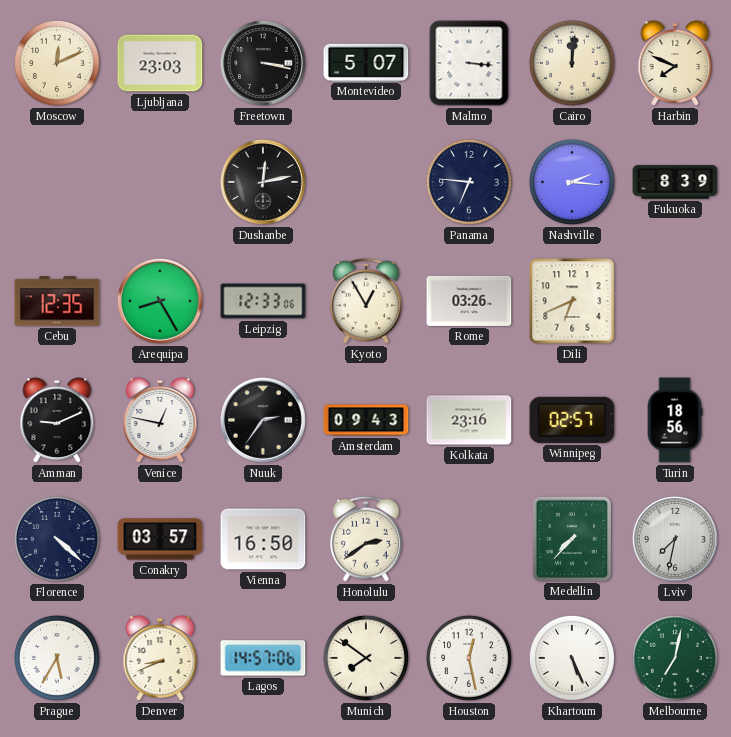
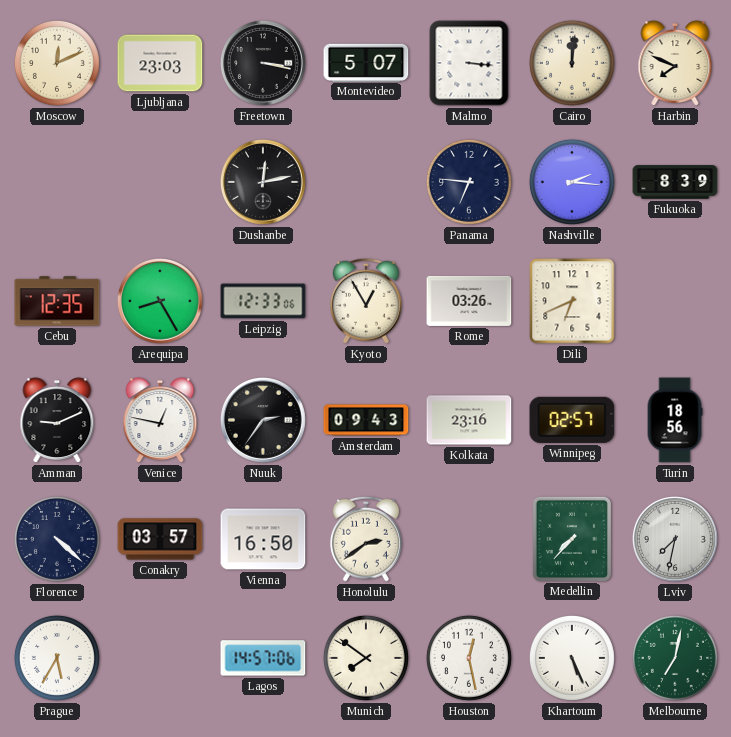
Denver: 8:41 -> none (160, 658)
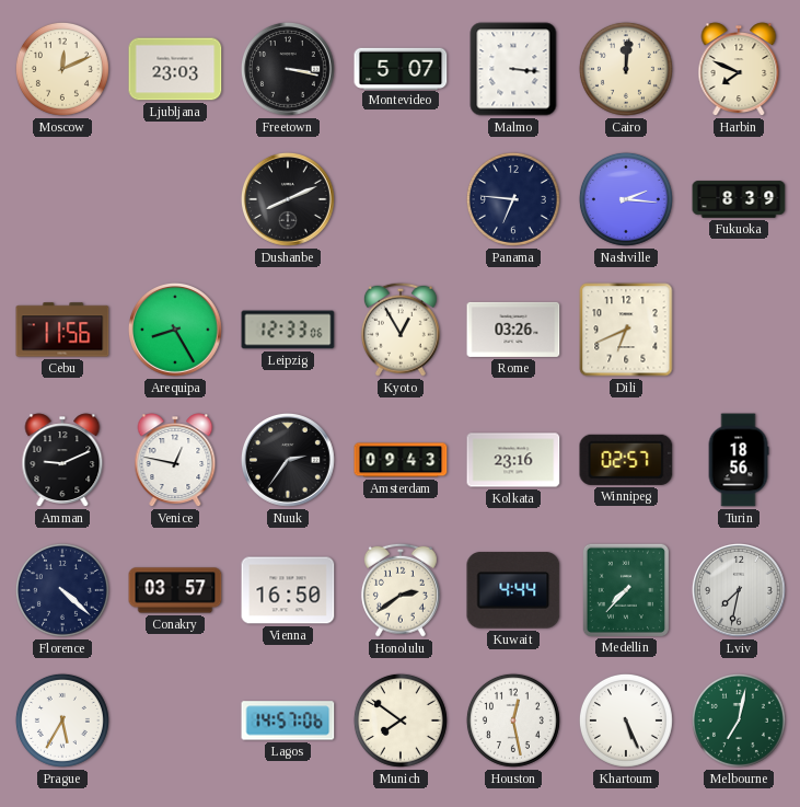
Dushanbe: 12:13 -> 8:11 (288, 199)
Cebu: 12:35 -> 11:56 (62, 330)
Kuwait: none -> 4:44 (513, 590)
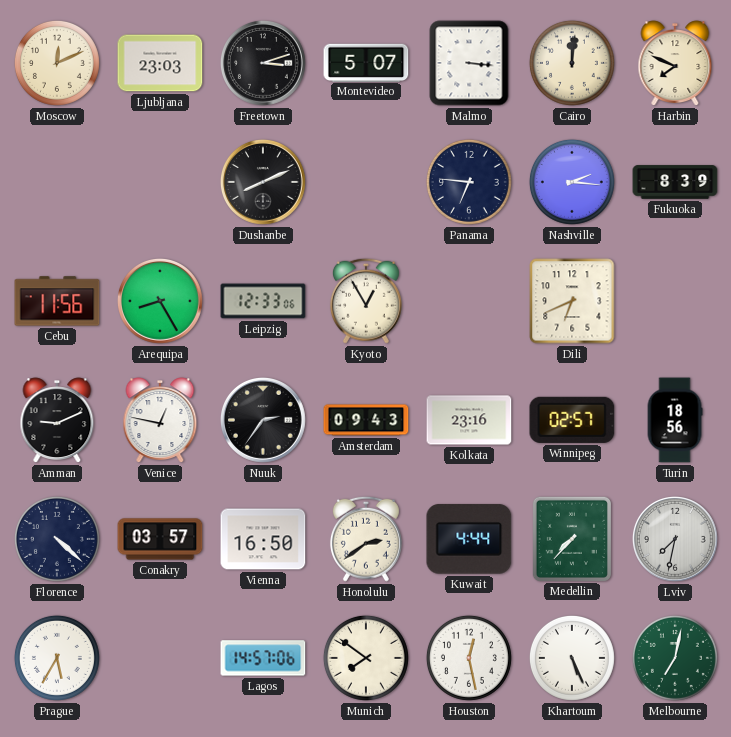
Freetown: 3:17 -> 3:12 (263, 63)
Rome: 03:26 -> none (513, 330)
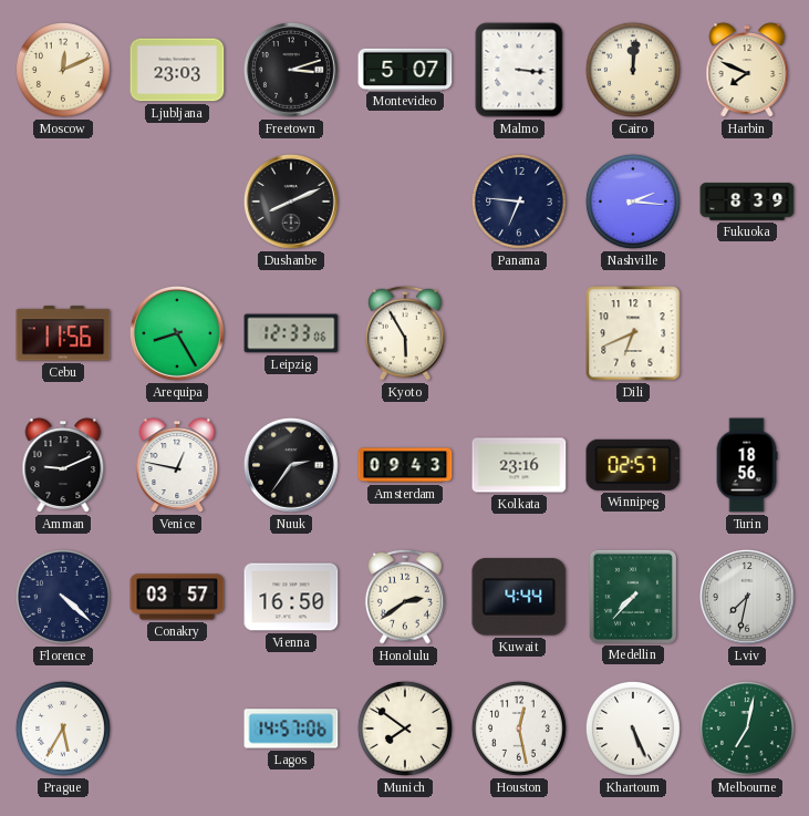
Kyoto: 12:55 -> 5:55 (405, 333)
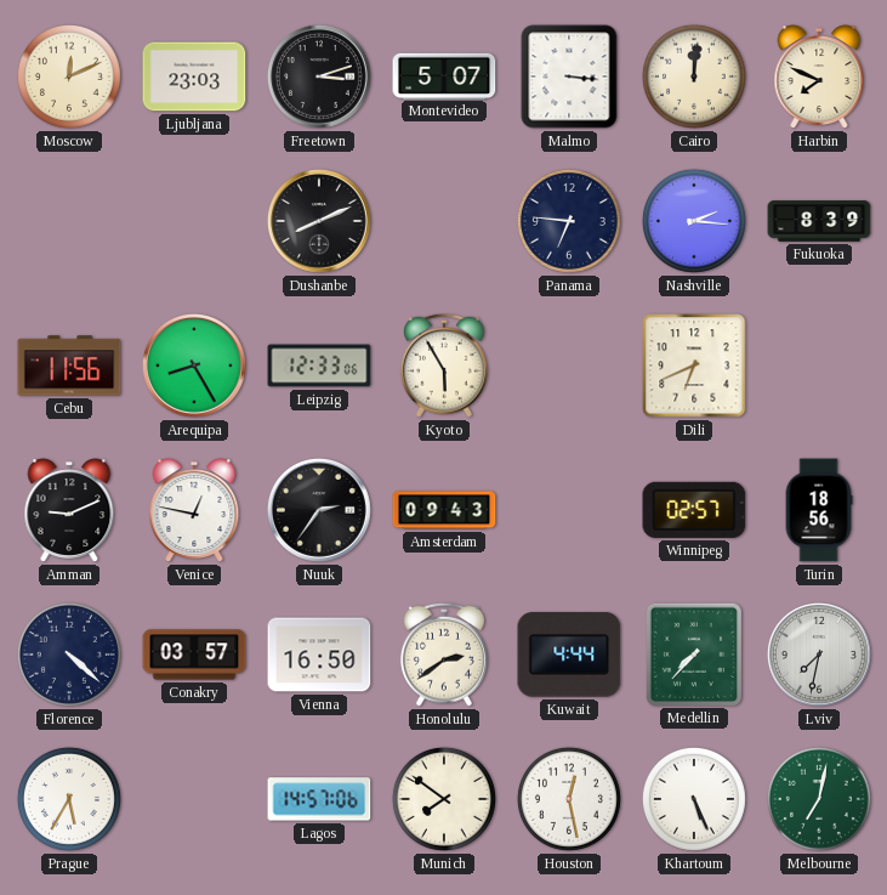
Kolkata: 23:16 -> none (519, 465)
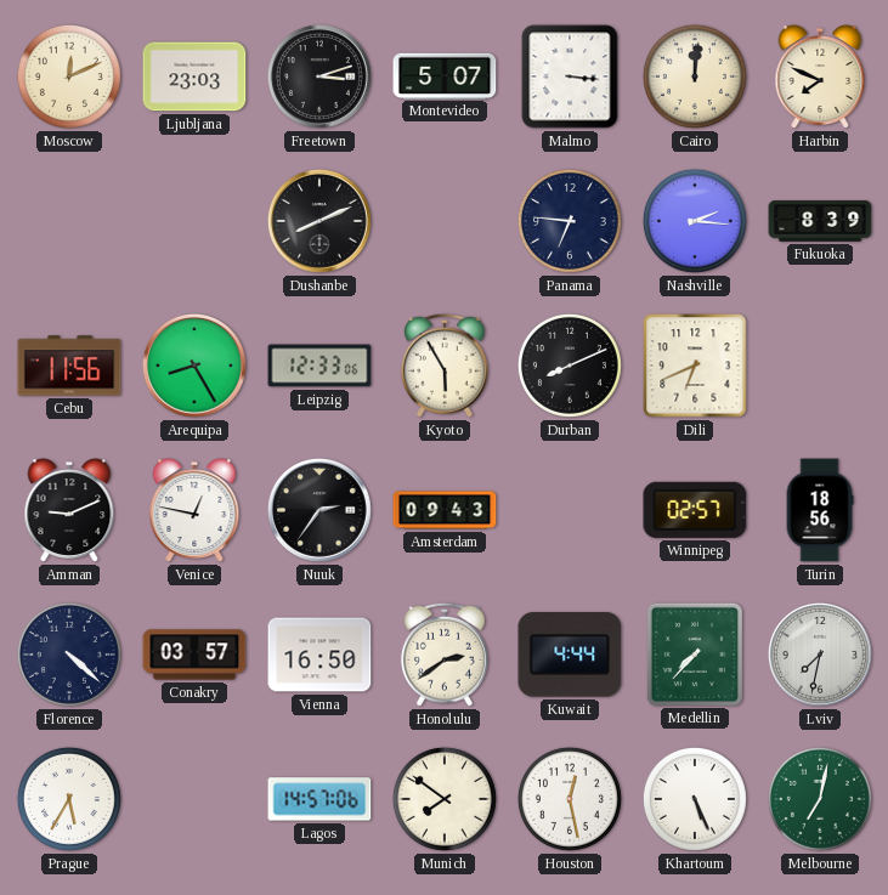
Durban: none -> 8:11 (570, 366)
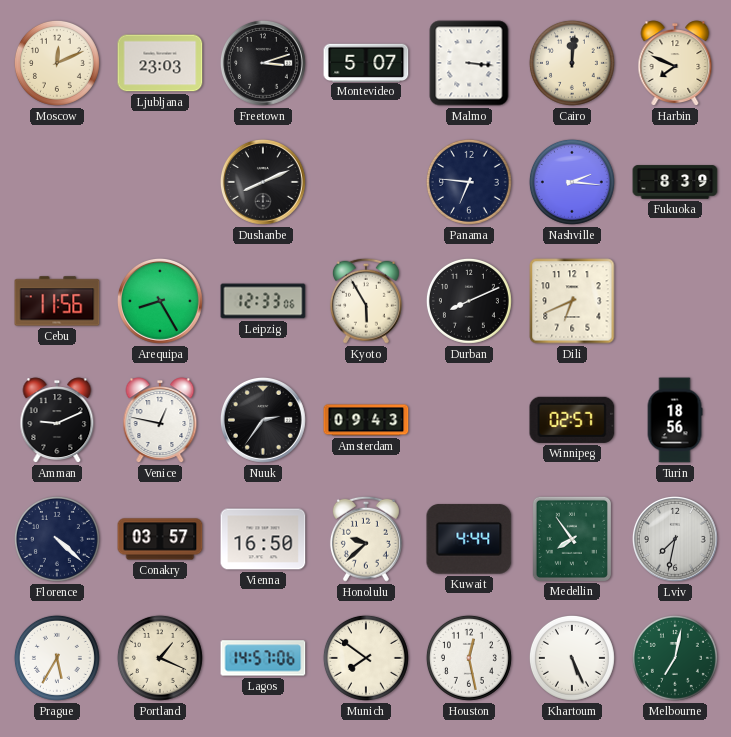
Honolulu: 2:39 -> 9:38 (366, 539)
Medellin: 7:37 -> 7:54 (572, 538)
Portland: none -> 1:19 (160, 658)
